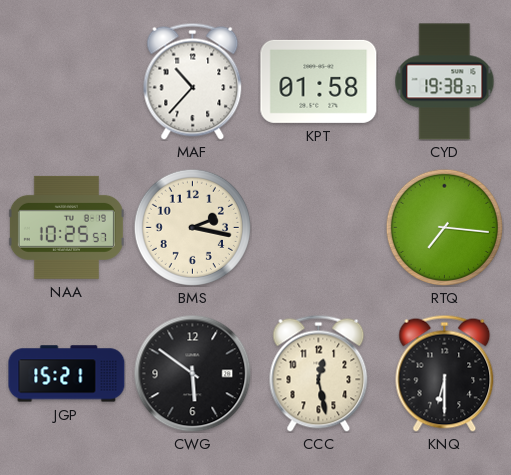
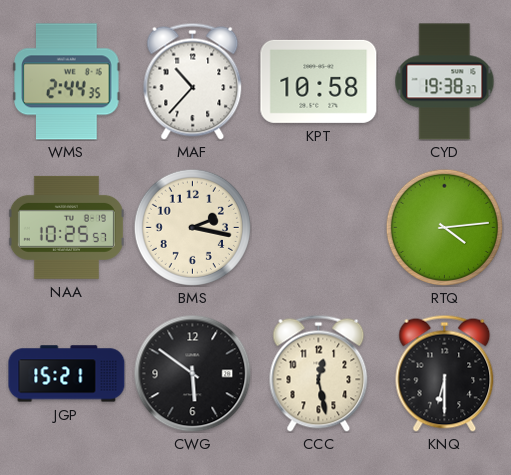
WMS: none -> 2:44 (67, 82)
KPT: 01:58 -> 10:58 (319, 81)
RTQ: 7:16 -> 4:14 (444, 227)
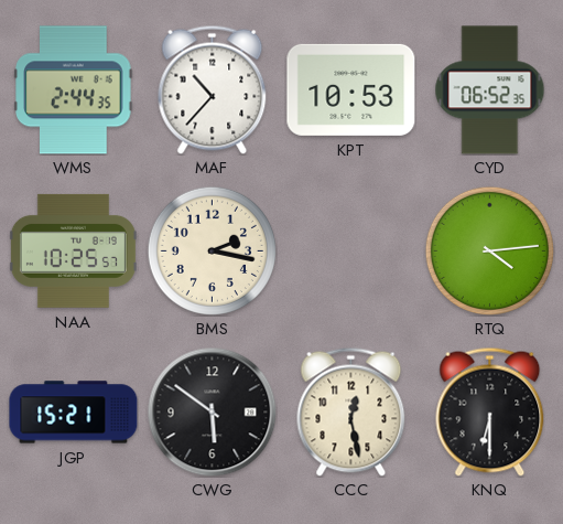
KPT: 10:58 -> 10:53 (351, 89)
CYD: 19:38 -> 06:52 (490, 90)
